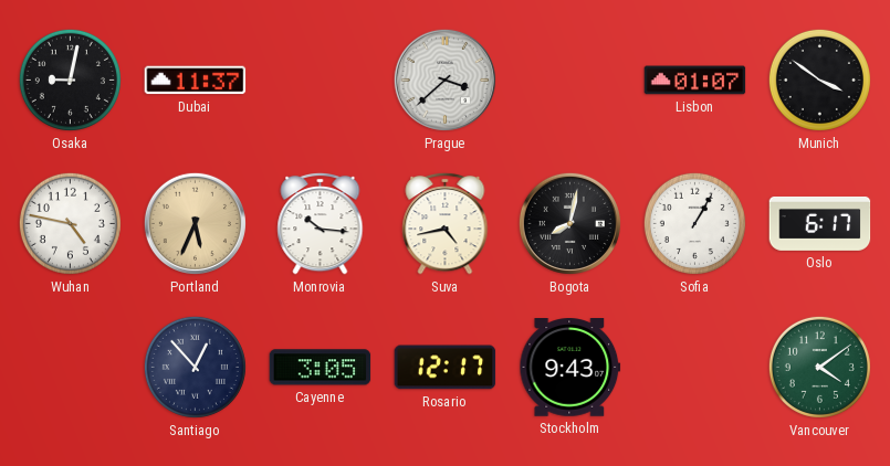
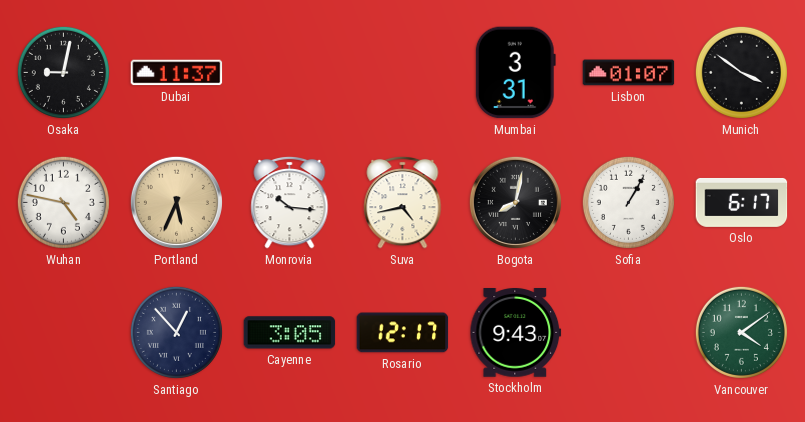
Prague: 3:38 -> none (444, 80)
Mumbai: none -> 3:31 (515, 73)
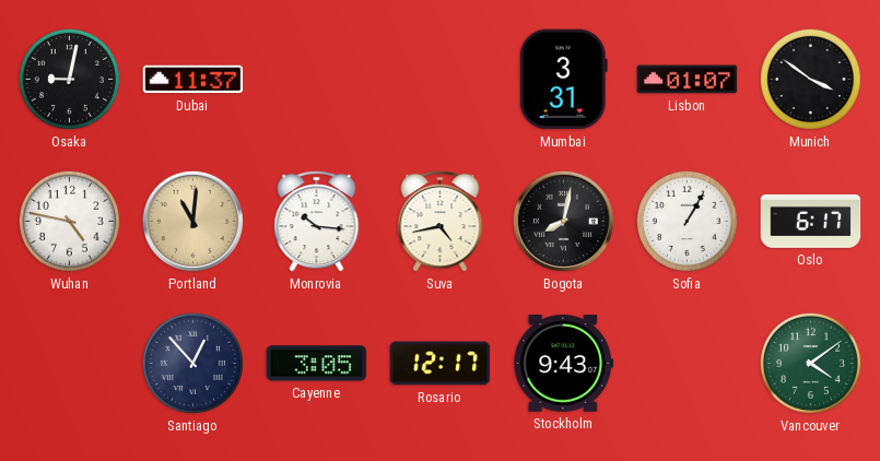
Portland: 5:34 -> 11:01 (192, 221)
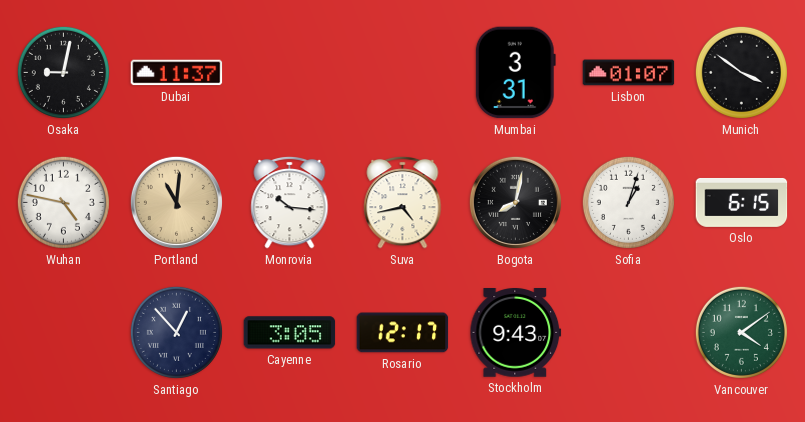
Sofia: 1:05 -> 1:03 (628, 202)
Oslo: 6:17 -> 6:15 (742, 202)
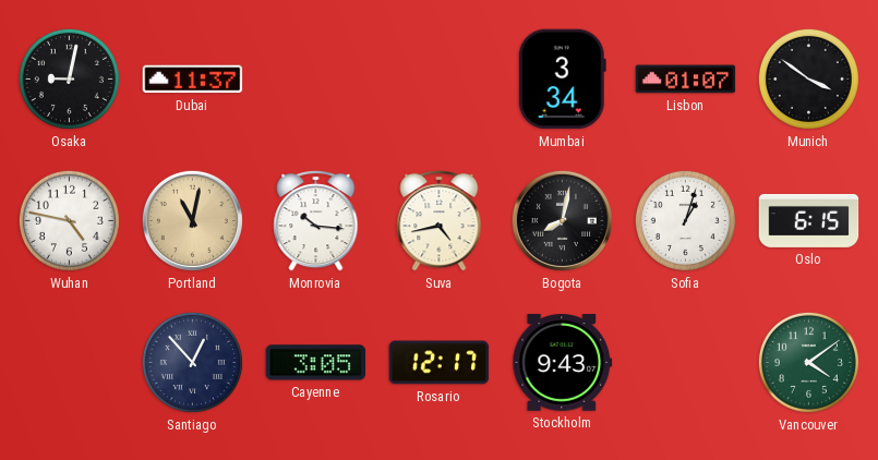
Mumbai: 3:31 -> 3:34 (562, 80)
Portland: 11:01 -> 11:02 (192, 220)
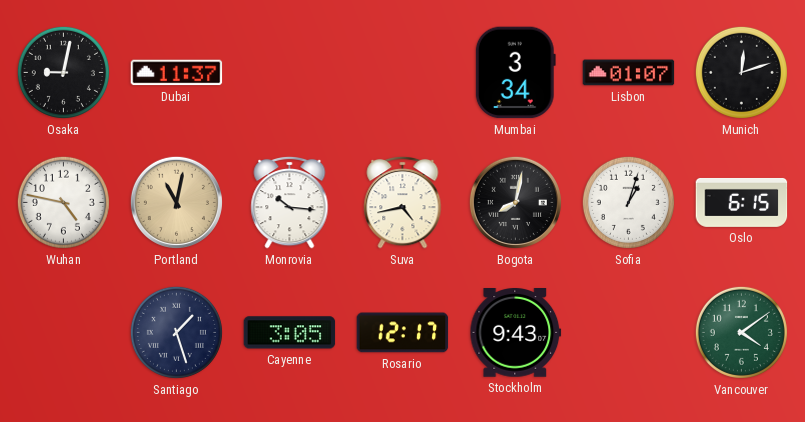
Munich: 3:51 -> 12:12 (741, 72)
Santiago: 12:53 -> 1:27 (176, 332)
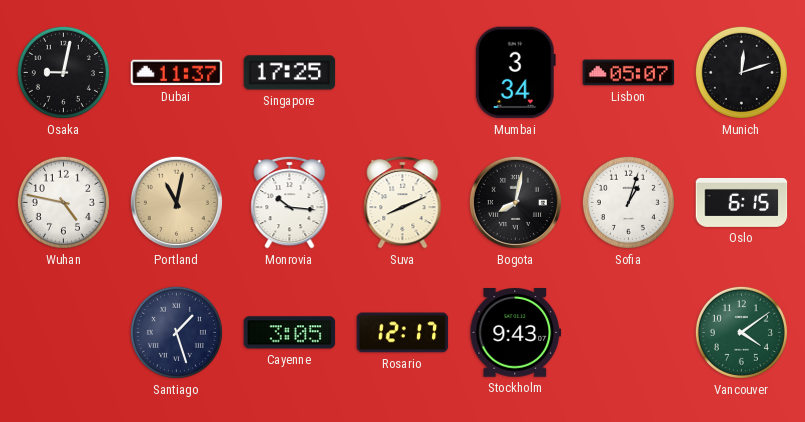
Singapore: none -> 17:25 (290, 73)
Lisbon: 01:07 -> 05:07 (629, 73)
Suva: 4:43 -> 8:11 (403, 202)
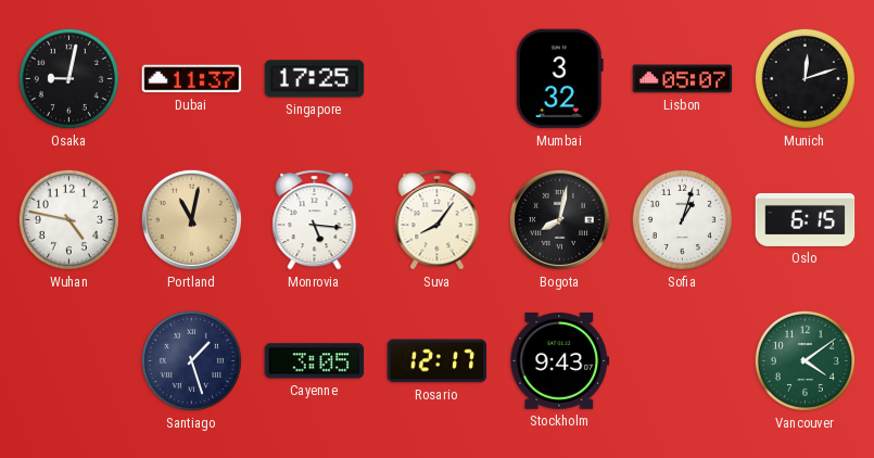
Mumbai: 3:34 -> 3:32 (559, 79)
Monrovia: 10:16 -> 5:16 (315, 219)
Suva: 8:11 -> 8:06 (438, 219)
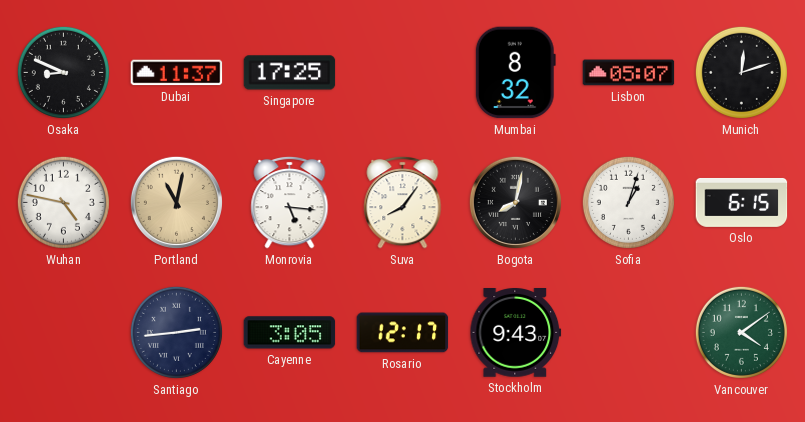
Osaka: 9:02 -> 8:49 (63, 72)
Mumbai: 3:32 -> 8:32 (515, 73)
Santiago: 1:27 -> 2:44 (176, 332)
